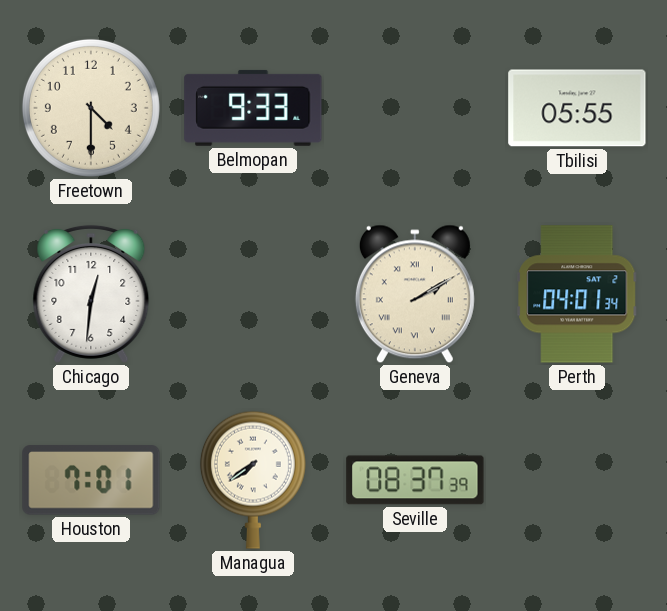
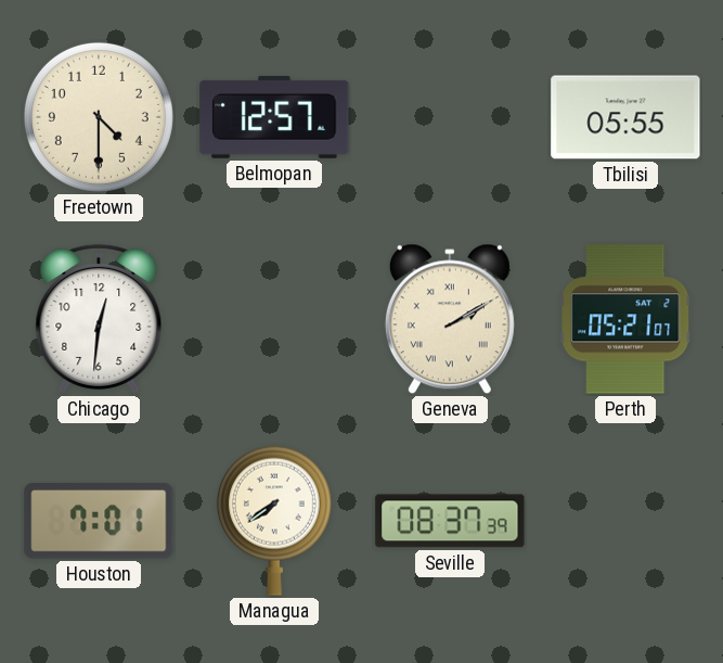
Belmopan: 9:33 -> 12:57 (274, 117)
Perth: 04:01 -> 05:21 (625, 319)
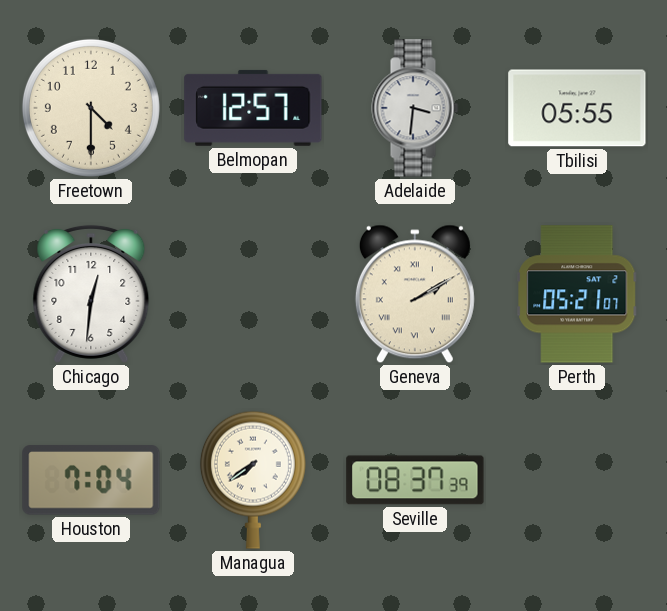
Adelaide: none -> 3:31 (415, 108)
Houston: 7:01 -> 7:04 (91, 480)
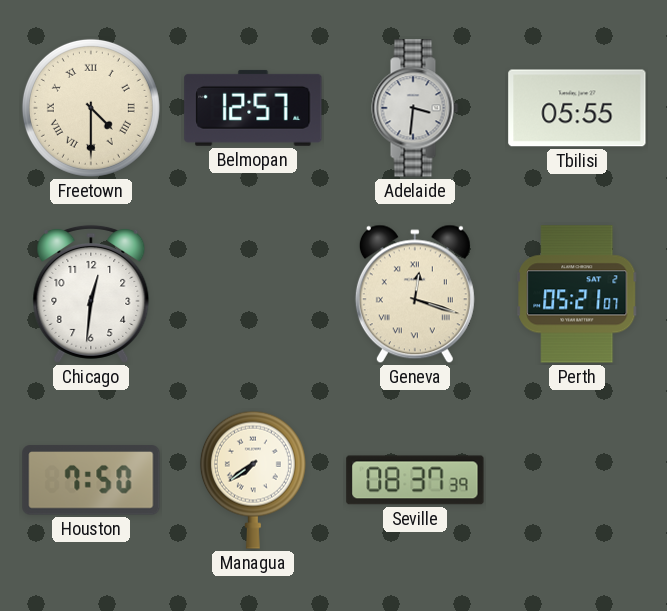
Freetown numerals: Arabic -> Roman (91, 108)
Geneva: 2:10 -> 12:18 (415, 294)
Houston: 7:04 -> 7:50 (91, 480)
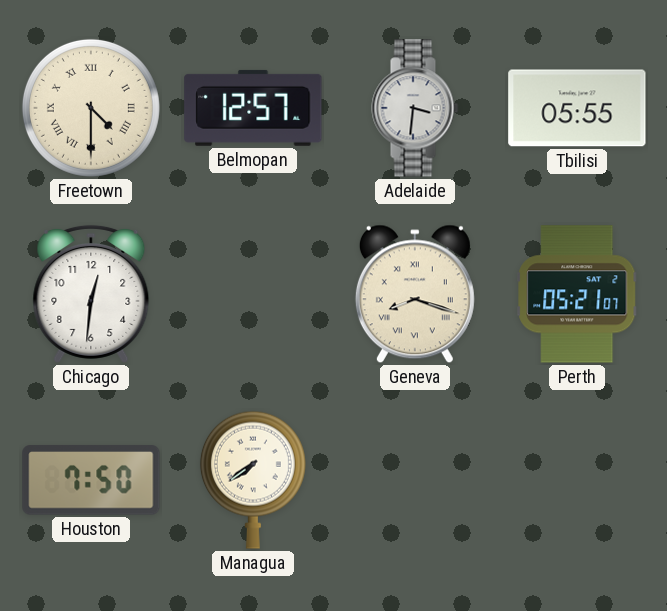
Geneva: 12:18 -> 8:18 (415, 294)
Seville: 08:37 -> none (415, 480)
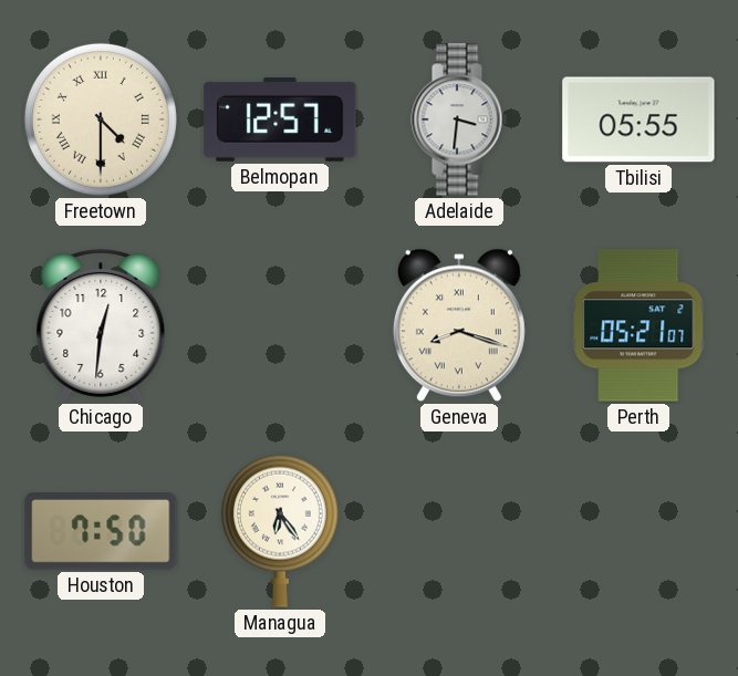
Managua: 7:39 -> 6:24 (280, 531)
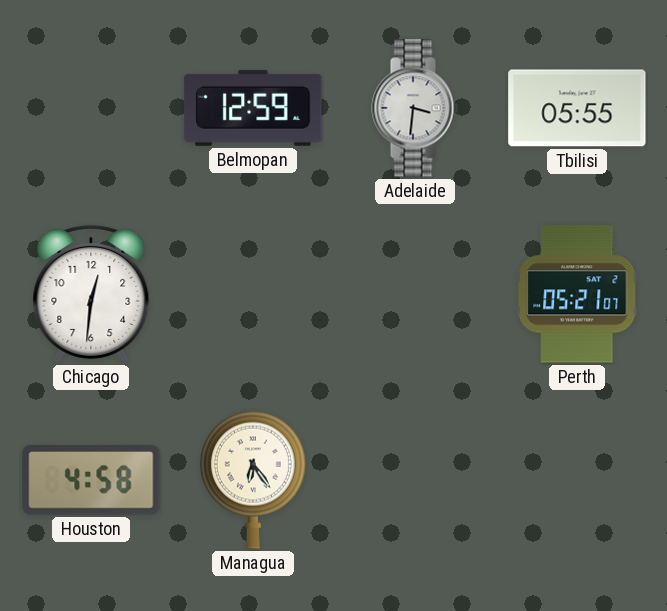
Freetown: 4:30 -> none (101, 119)
Belmopan: 12:57 -> 12:59 (253, 108)
Geneva: 8:18 -> none (459, 325)
Houston: 7:50 -> 4:58 (91, 480)
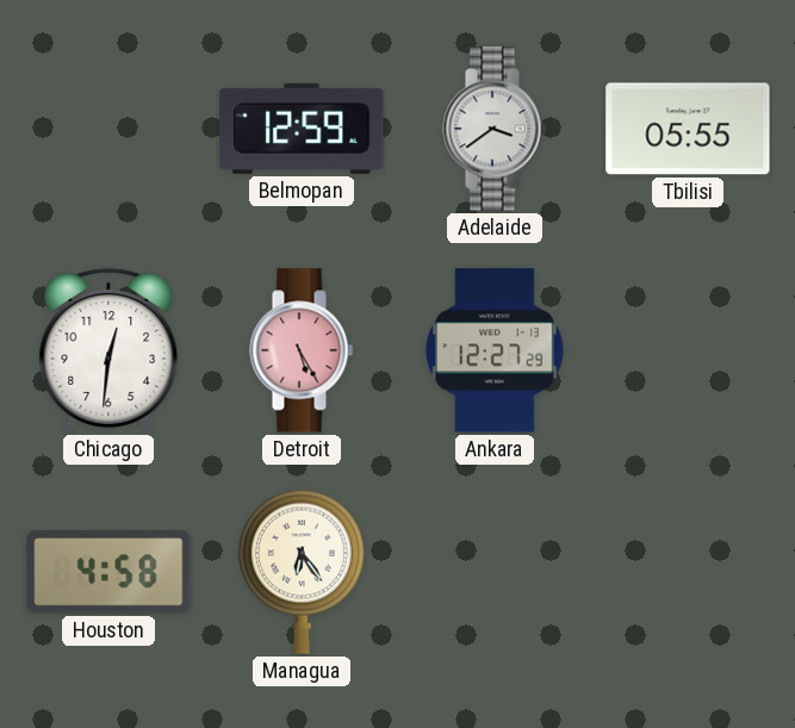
Adelaide: 3:31 -> 3:39 (495, 129)
Detroit: none -> 5:25 (302, 350)
Ankara: none -> 12:27 (495, 350)
Perth: 05:21 -> none (577, 294)
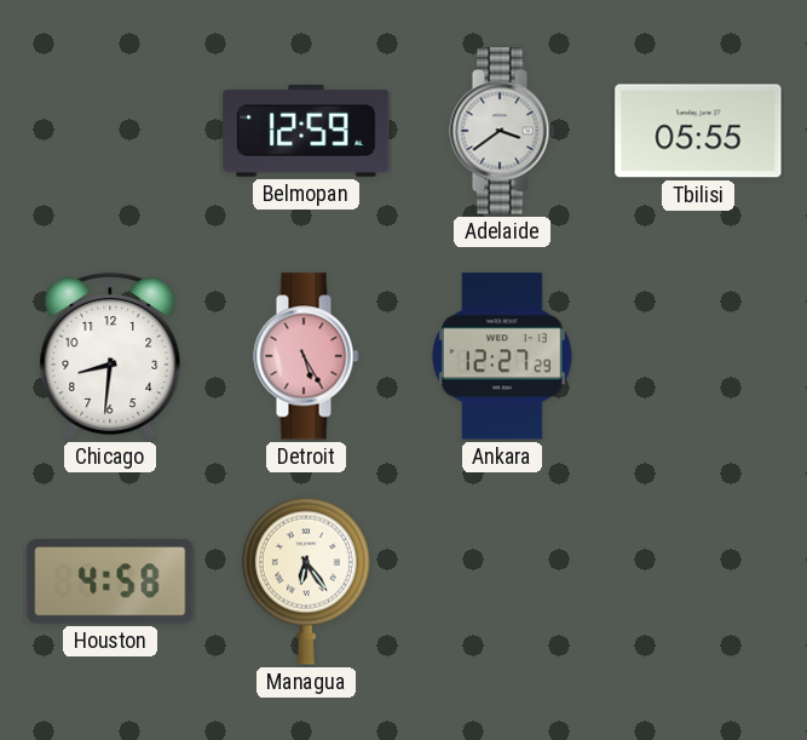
Chicago: 12:31 -> 8:31 (110, 356)
